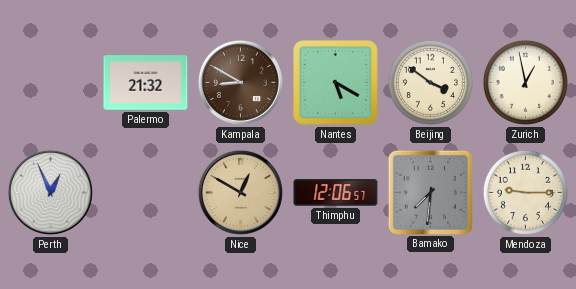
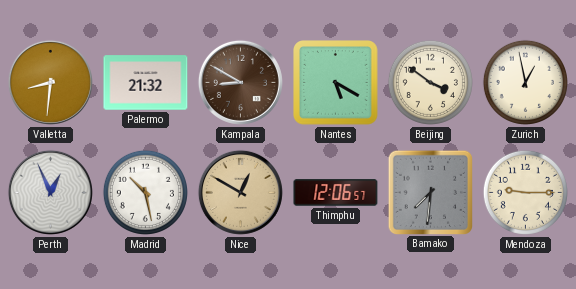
Valletta: none -> 8:31 (50, 82)
Madrid: none -> 10:28 (145, 192)
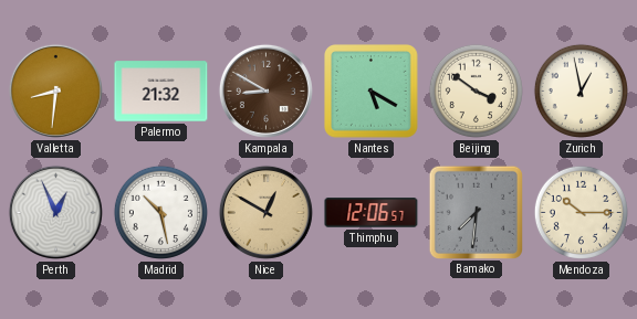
Mendoza: 9:15 -> 10:15 (581, 212)
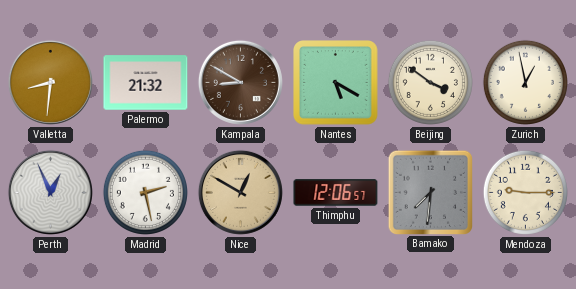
Madrid: 10:28 -> 2:28 (145, 192)
Mendoza: 10:15 -> 9:15 (525, 192)
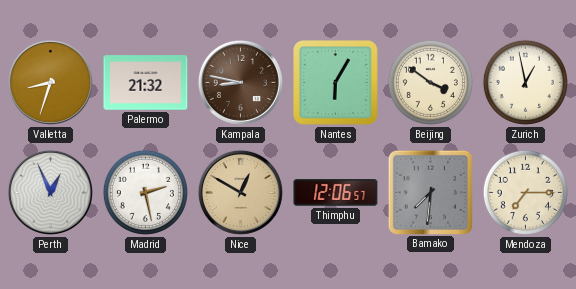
Valletta: 8:31 -> 8:33 (50, 82)
Kampala: 8:50 -> 8:47 (240, 82)
Nantes: 5:20 -> 6:05 (336, 83)
Mendoza: 9:15 -> 7:15 (525, 192)
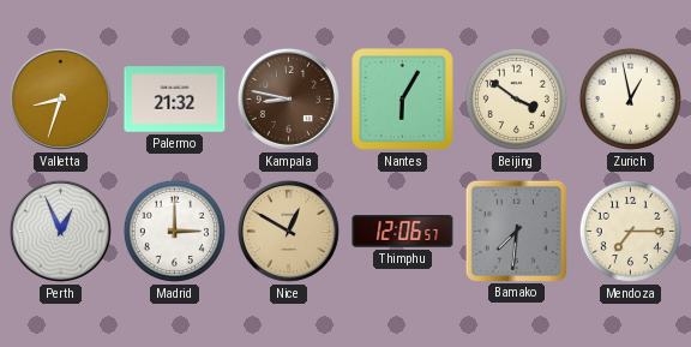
Madrid: 2:28 -> 3:00 (174, 231)
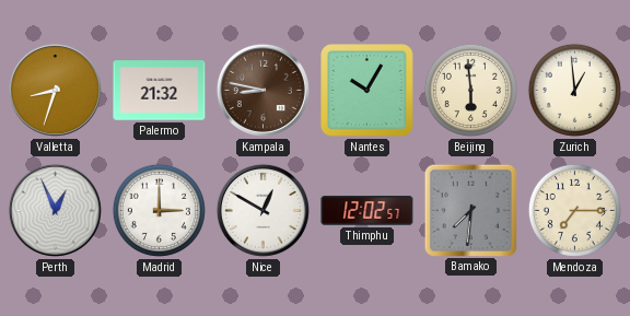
Nantes: 6:05 -> 10:05 (367, 91)
Beijing: 3:51 -> 5:59 (470, 90)
Zurich: 12:58 -> 12:59 (574, 90)
Nice dial: champagne -> white (262, 210)
Thimphu: 12:06 -> 12:02 (367, 211)
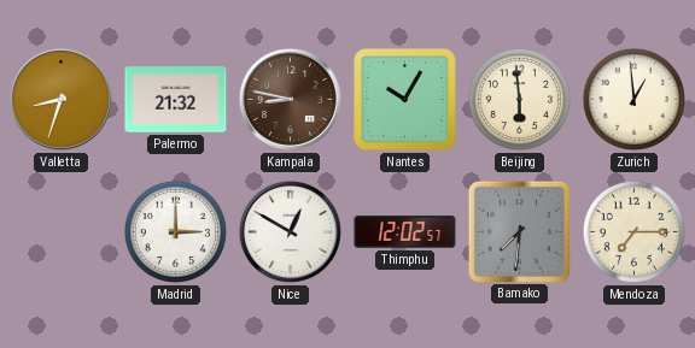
Perth: 12:56 -> none (55, 210)
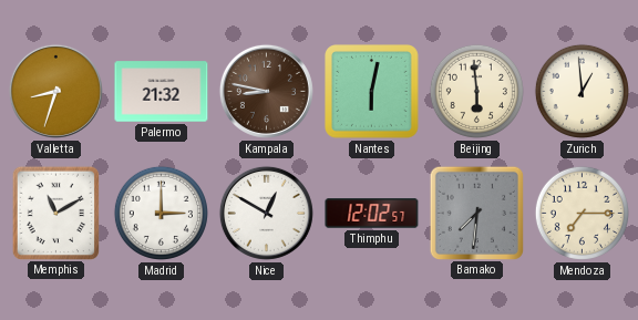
Nantes: 10:05 -> 6:02 (372, 92)
Memphis: none -> 11:10 (55, 213)
